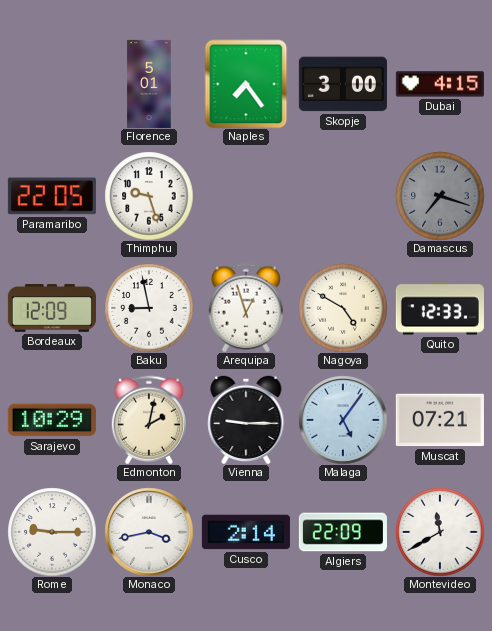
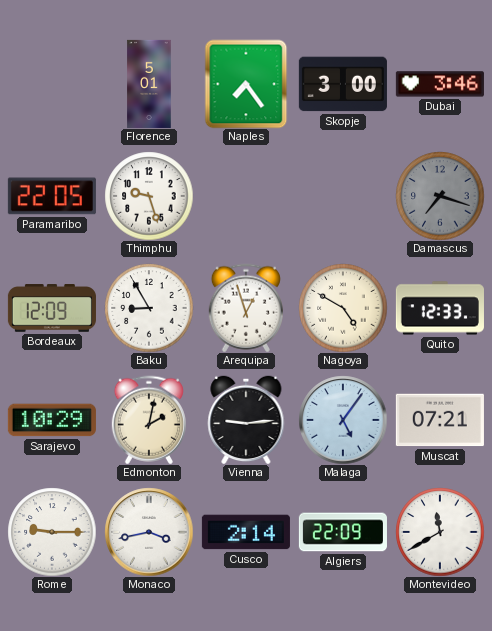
Dubai: 4:15 -> 3:46 (440, 84)
Baku: 8:58 -> 8:55 (149, 308)
Vienna: 9:15 -> 9:14 (246, 420)
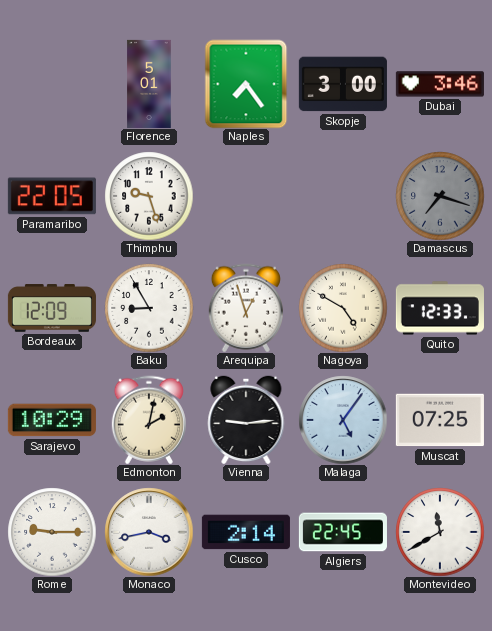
Muscat: 07:21 -> 07:25 (440, 420)
Algiers: 22:09 -> 22:45 (343, 532)
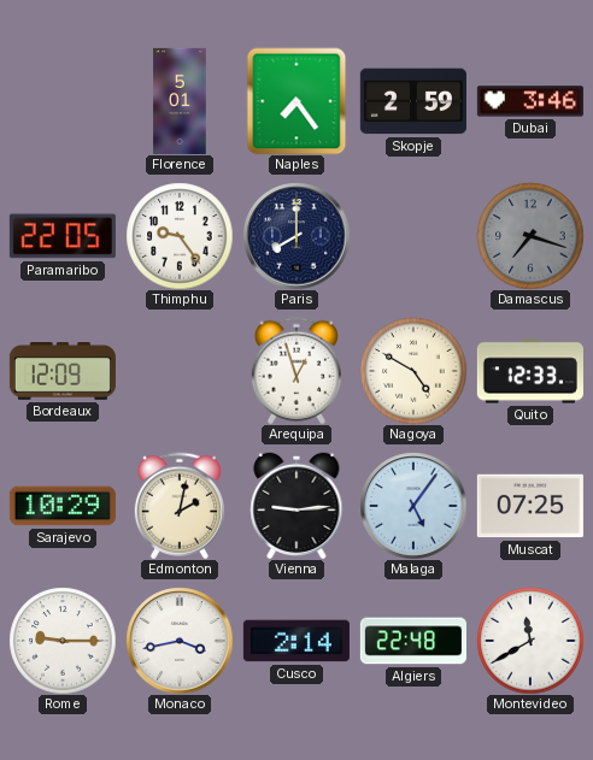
Skopje: 3:00 -> 2:59 (413, 101)
Thimphu: 9:27 -> 9:24 (180, 236)
Paris: none -> 8:00 (296, 236)
Baku: 8:55 -> none (149, 308)
Algiers: 22:45 -> 22:48 (413, 641)
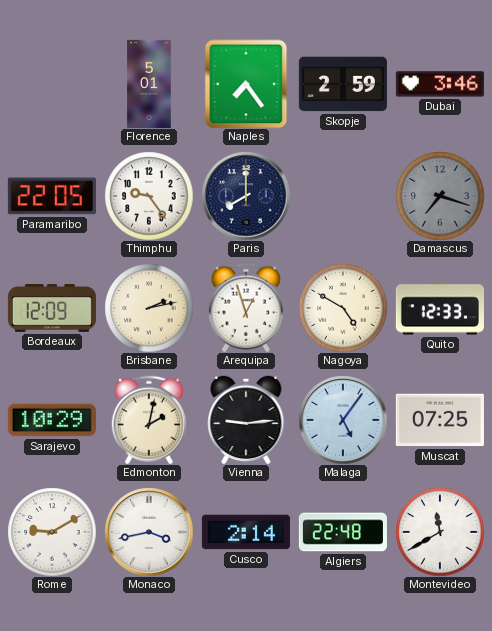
Brisbane: none -> 2:13 (149, 308)
Rome: 9:15 -> 9:10 (52, 532)
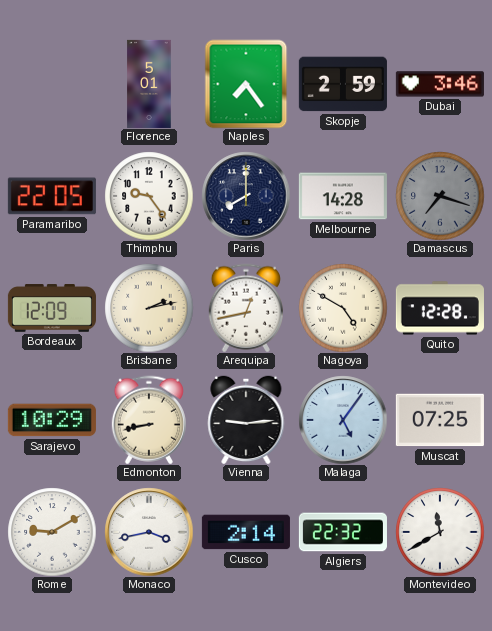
Melbourne: none -> 14:28 (343, 196)
Arequipa: 12:57 -> 12:43 (246, 308)
Quito: 12:33 -> 12:28 (440, 308)
Edmonton: 2:02 -> 8:43 (149, 420)
Algiers: 22:48 -> 22:32 (343, 532)
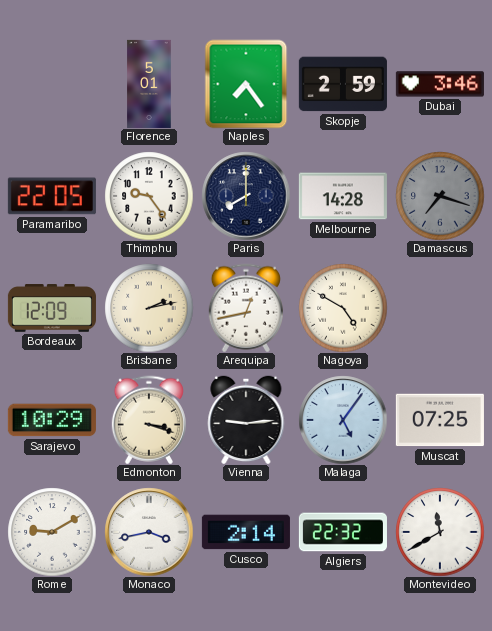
Quito: 12:28 -> none (440, 308)
Edmonton: 8:43 -> 3:18 (149, 420)
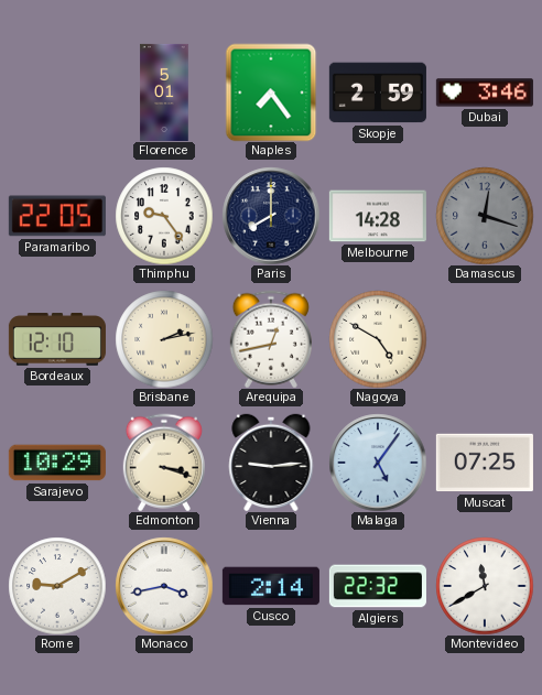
Damascus: 7:18 -> 12:18 (485, 216)
Bordeaux: 12:09 -> 12:10 (57, 339)
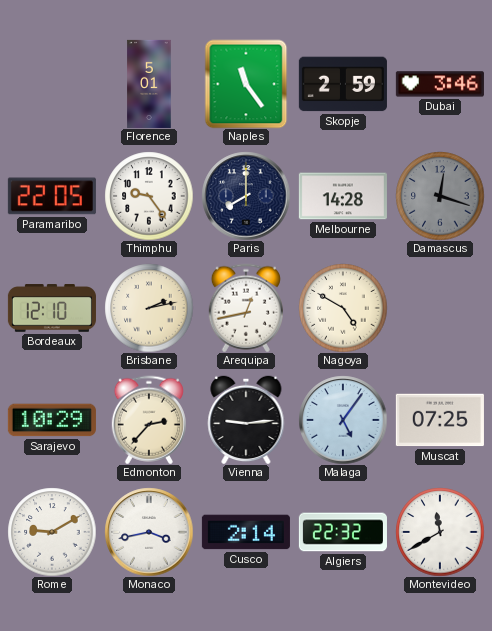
Naples: 7:24 -> 11:24 (246, 84)
Edmonton: 3:18 -> 2:37 (149, 420)
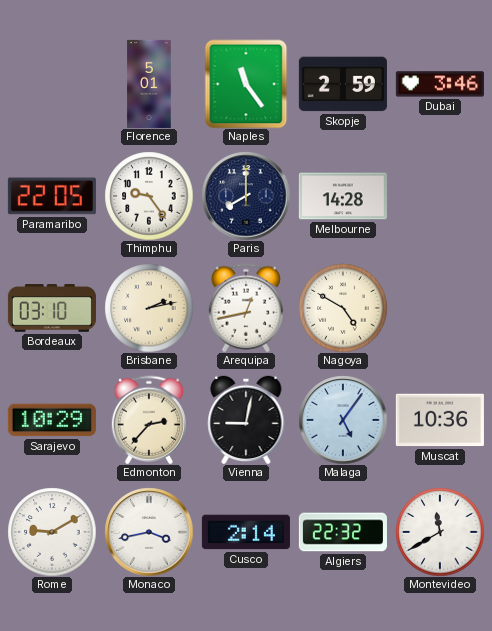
Damascus: 12:18 -> none (440, 196)
Bordeaux: 12:10 -> 03:10 (52, 308)
Vienna: 9:14 -> 9:02 (246, 420)
Muscat: 07:25 -> 10:36 (440, 420)
